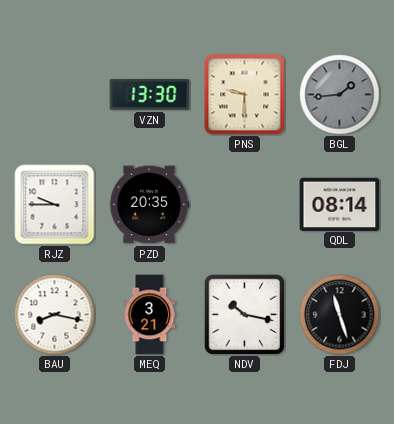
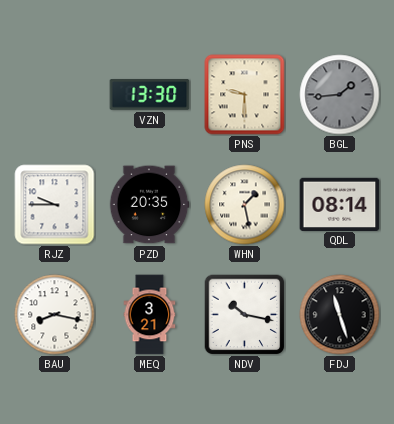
WHN: none -> 1:28 (245, 205)
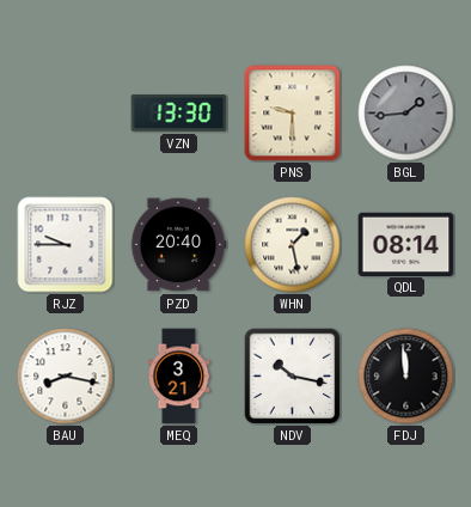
PZD: 20:35 -> 20:40 (178, 245)
FDJ: 11:27 -> 11:59 (406, 377)
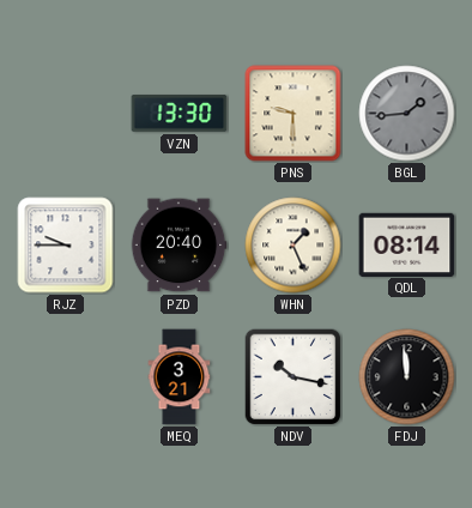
WHN: 1:28 -> 1:26 (294, 246)
BAU: 8:17 -> none (66, 377)
